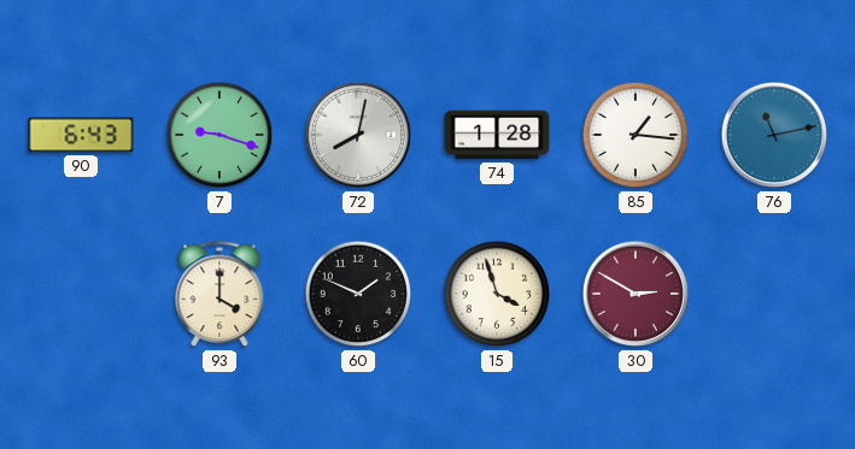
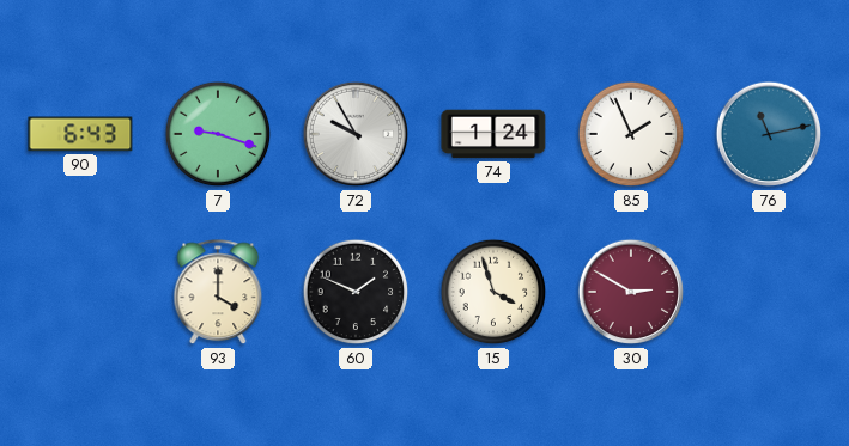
72: 8:02 -> 9:55 (356, 134)
74: 1:28 -> 1:24 (493, 134)
85: 1:16 -> 1:56 (631, 134)
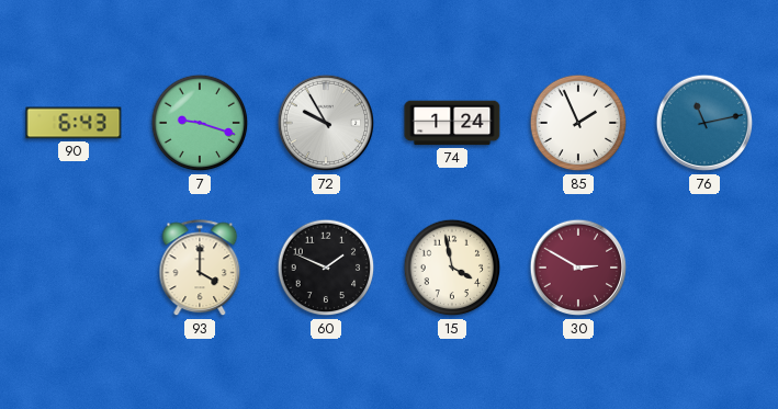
15: 3:57 -> 3:58 (452, 268)
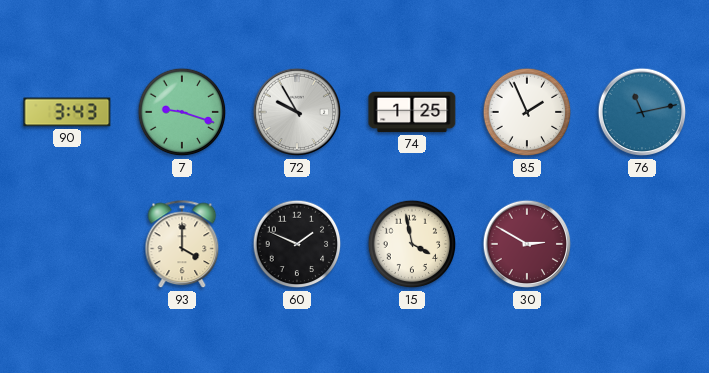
90: 6:43 -> 3:43 (67, 112)
74: 1:24 -> 1:25 (412, 112)
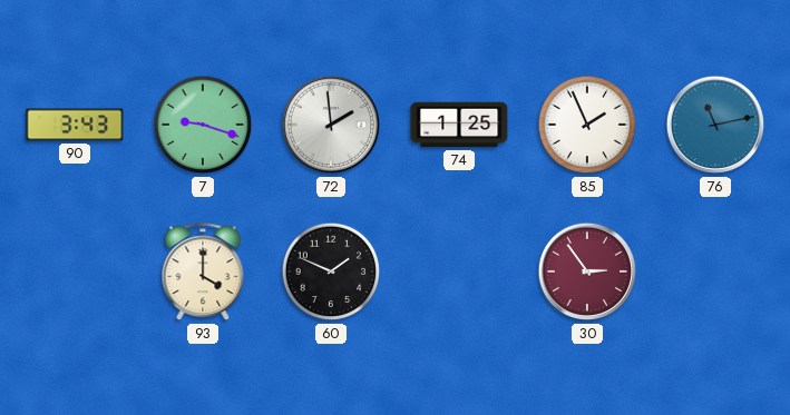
72: 9:55 -> 1:59 (331, 125)
15: 3:58 -> none (412, 244)
30: 2:50 -> 2:54 (587, 271)
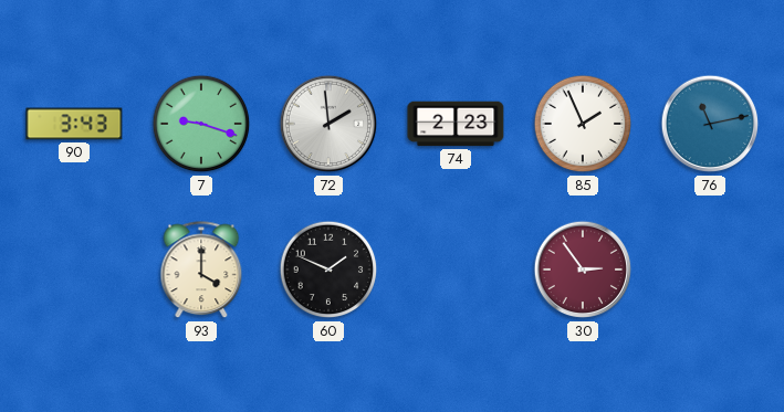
74: 1:25 -> 2:23 (456, 124)
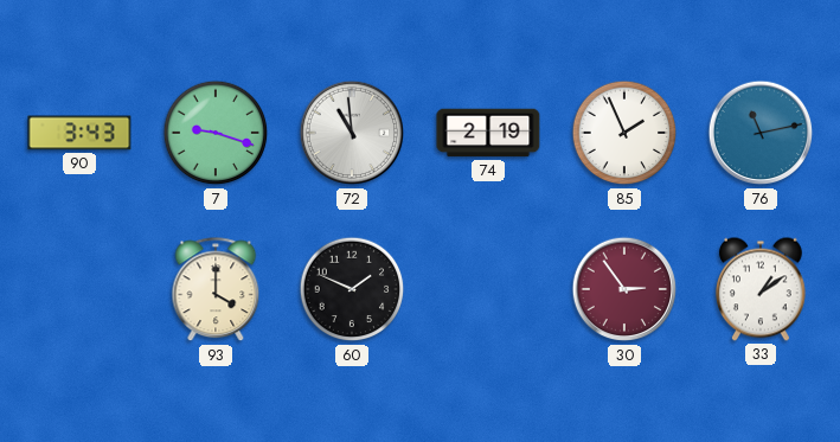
72: 1:59 -> 10:59 (352, 133)
74: 2:23 -> 2:19 (488, 133)
33: none -> 1:09 (761, 289)
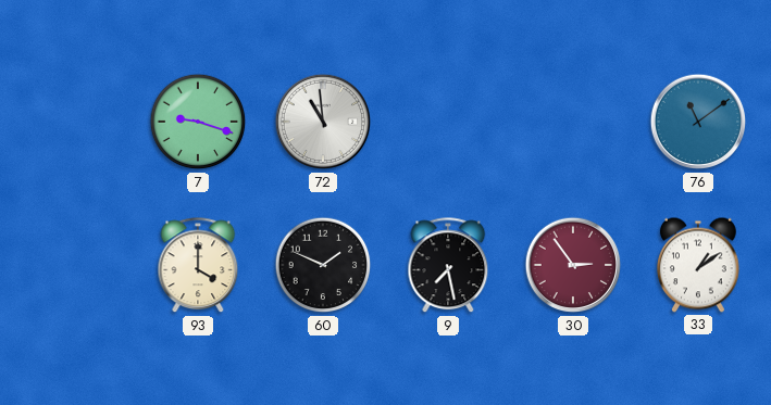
90: 3:43 -> none (79, 133)
74: 2:19 -> none (488, 133)
85: 1:56 -> none (624, 133)
76: 11:13 -> 11:09 (698, 122)
9: none -> 7:28 (448, 266)
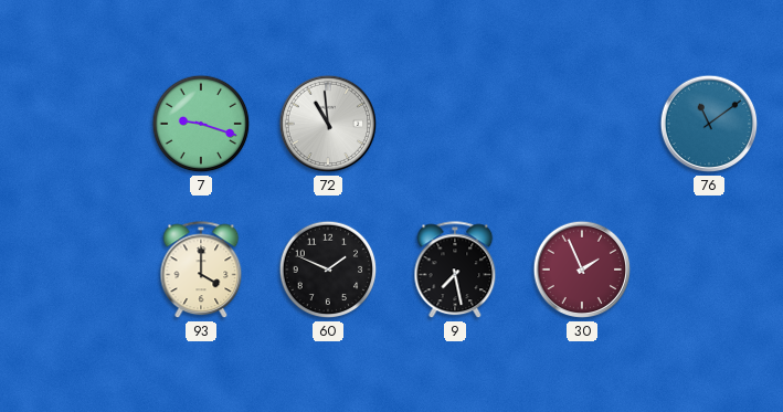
30: 2:54 -> 1:56 (582, 270)
33: 1:09 -> none (698, 265)
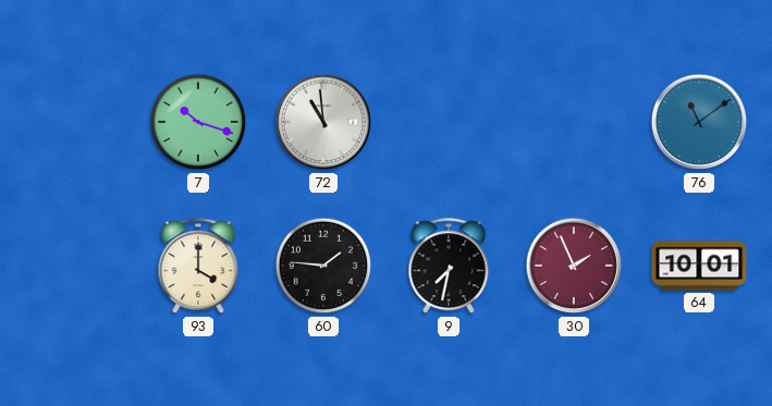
7: 9:18 -> 10:18 (198, 122)
60: 1:49 -> 1:46 (323, 266)
9: 7:28 -> 7:32 (449, 267)
64: none -> 10:01 (699, 266)
